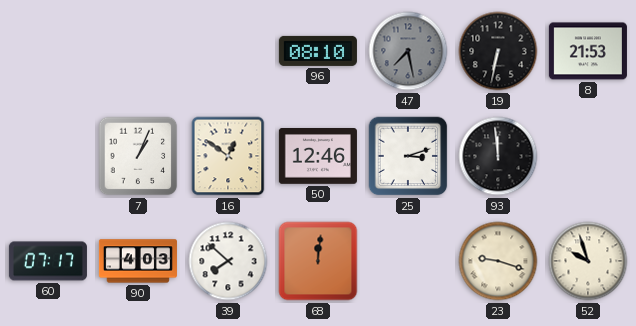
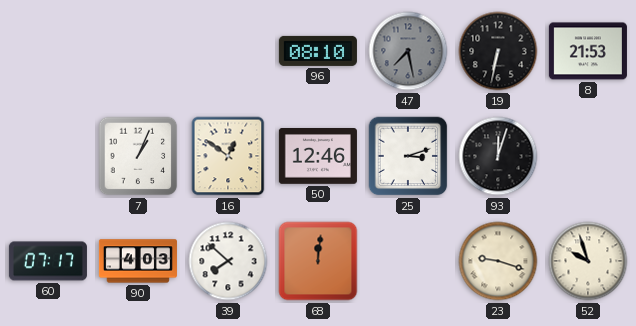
93: 11:59 -> 12:03 (498, 156)
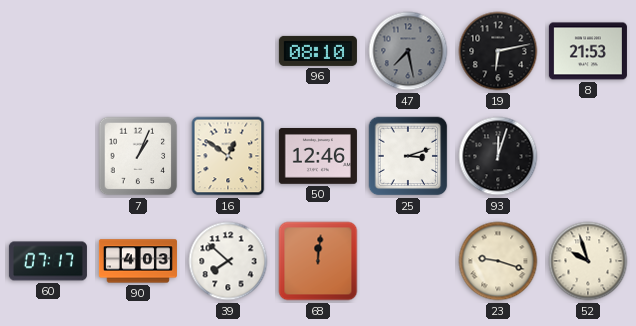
19: 6:32 -> 6:13 (498, 51)
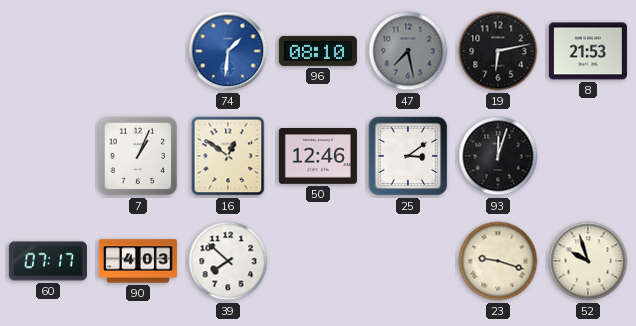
74: none -> 1:31 (228, 51)
25: 3:12 -> 3:09 (408, 156)
68: 12:01 -> none (318, 261)
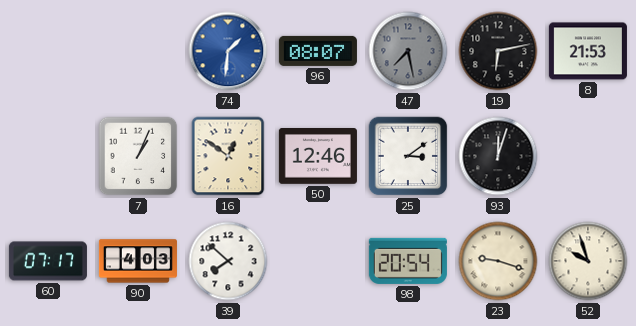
96: 08:10 -> 08:07 (318, 51)
98: none -> 20:54 (408, 261)
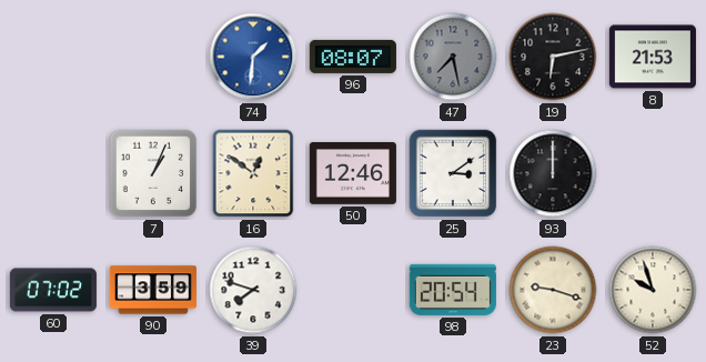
93: 12:03 -> 12:00 (553, 173)
60: 07:17 -> 07:02 (53, 290)
90: 4:03 -> 3:59 (153, 290)
39: 7:52 -> 7:48 (253, 290)
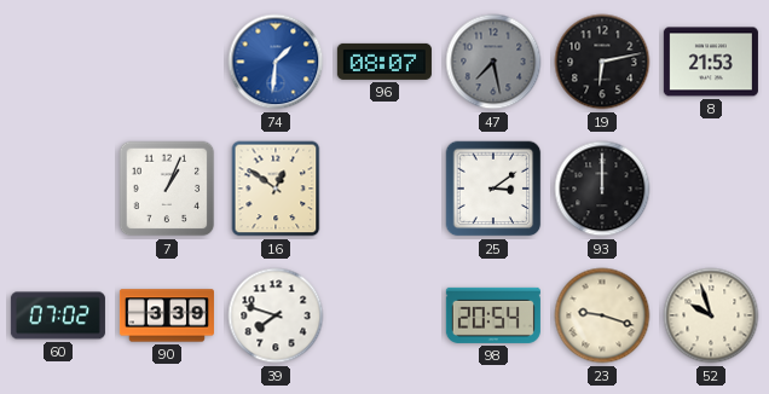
50: 12:46 -> none (353, 174)
90: 3:59 -> 3:39 (167, 315)
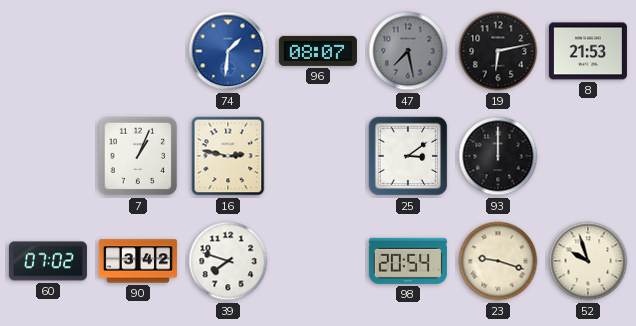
16: 12:51 -> 2:47 (228, 156)
90: 3:39 -> 3:42 (138, 261)
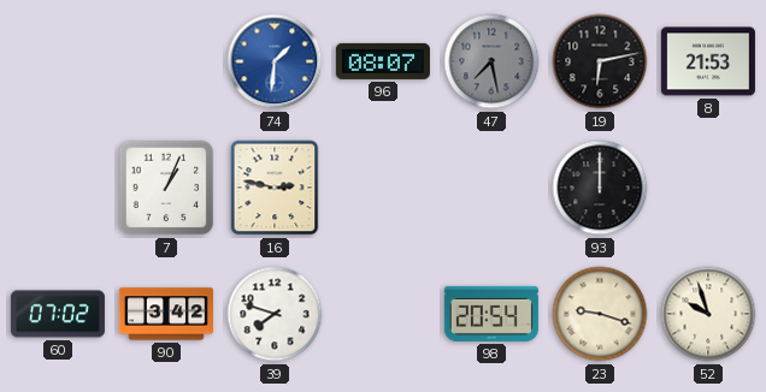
25: 3:09 -> none (408, 156)
